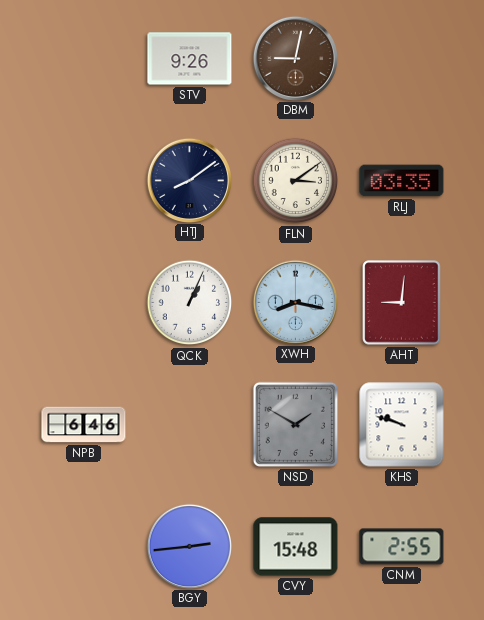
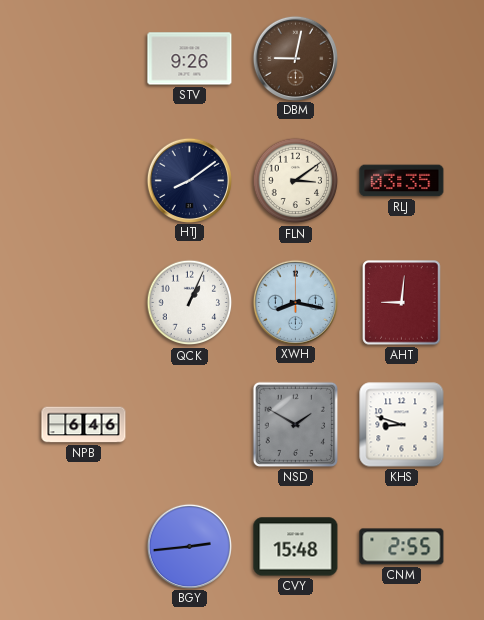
KHS: 9:48 -> 8:48 (402, 425)
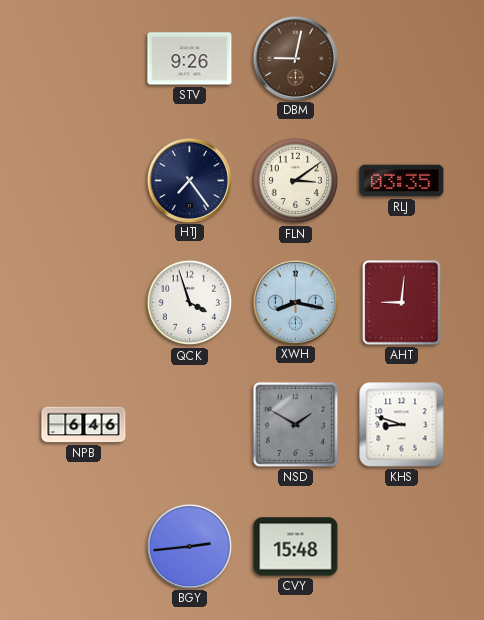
HTJ: 8:09 -> 7:24 (189, 180)
QCK: 1:04 -> 3:57 (190, 303)
CNM: 2:55 -> none (402, 547)
